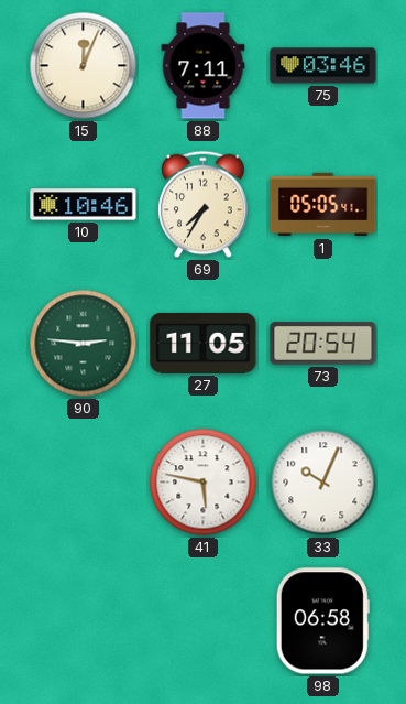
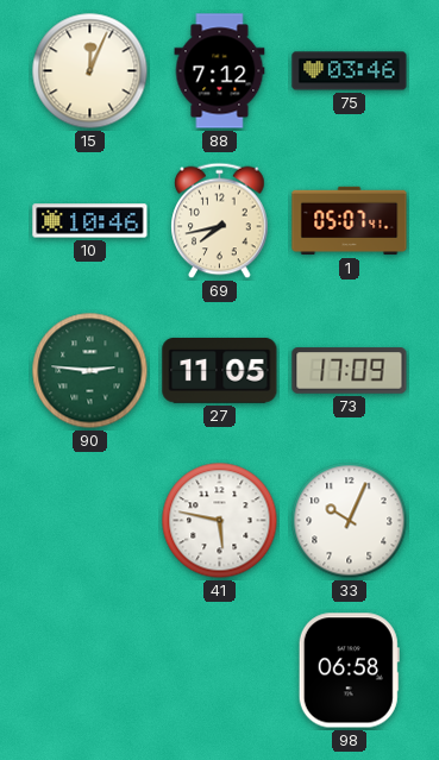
88: 7:11 -> 7:12 (220, 71)
69: 7:35 -> 7:43 (220, 221)
1: 05:05 -> 05:07 (350, 221)
73: 20:54 -> 17:09 (350, 371)
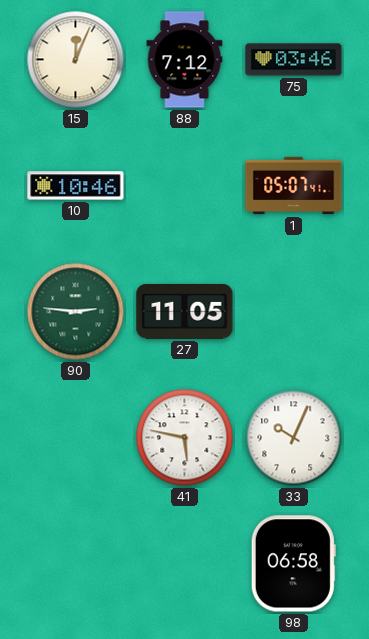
69: 7:43 -> none (220, 221)
73: 17:09 -> none (350, 371)
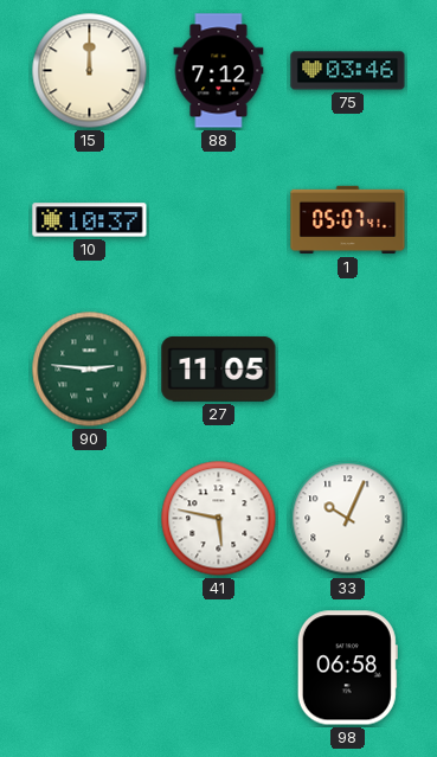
15: 12:04 -> 12:00 (90, 71)
10: 10:46 -> 10:37 (90, 220)
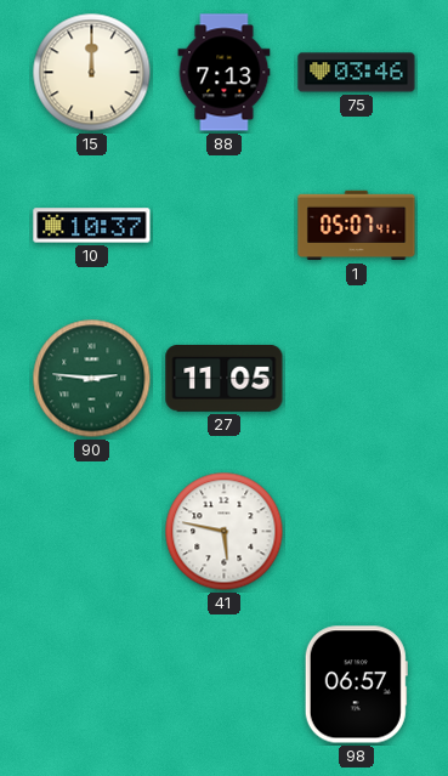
88: 7:12 -> 7:13 (225, 73)
33: 10:04 -> none (348, 519)
98: 06:58 -> 06:57 (356, 685)
